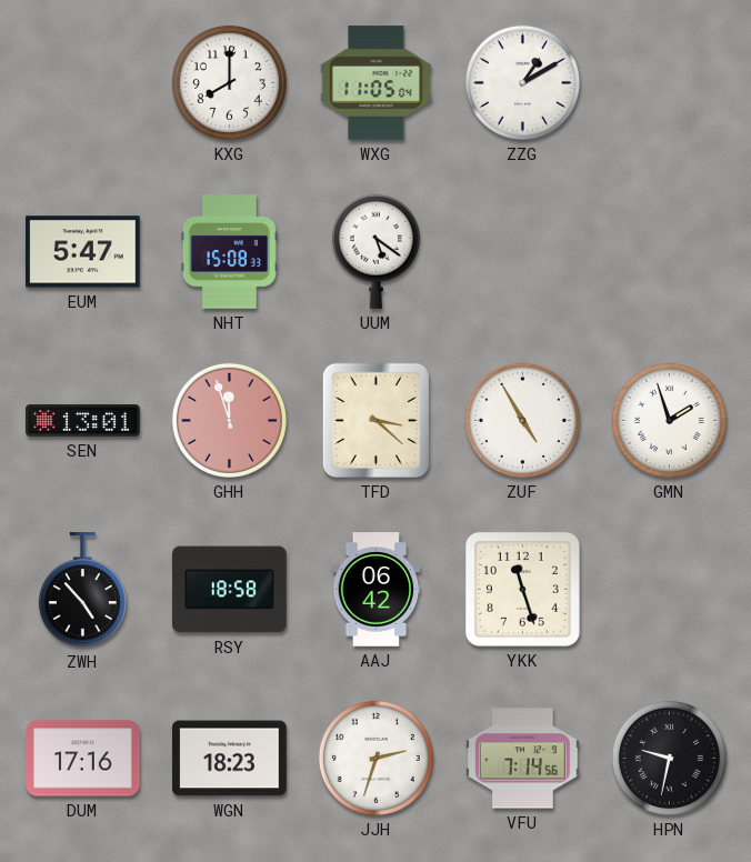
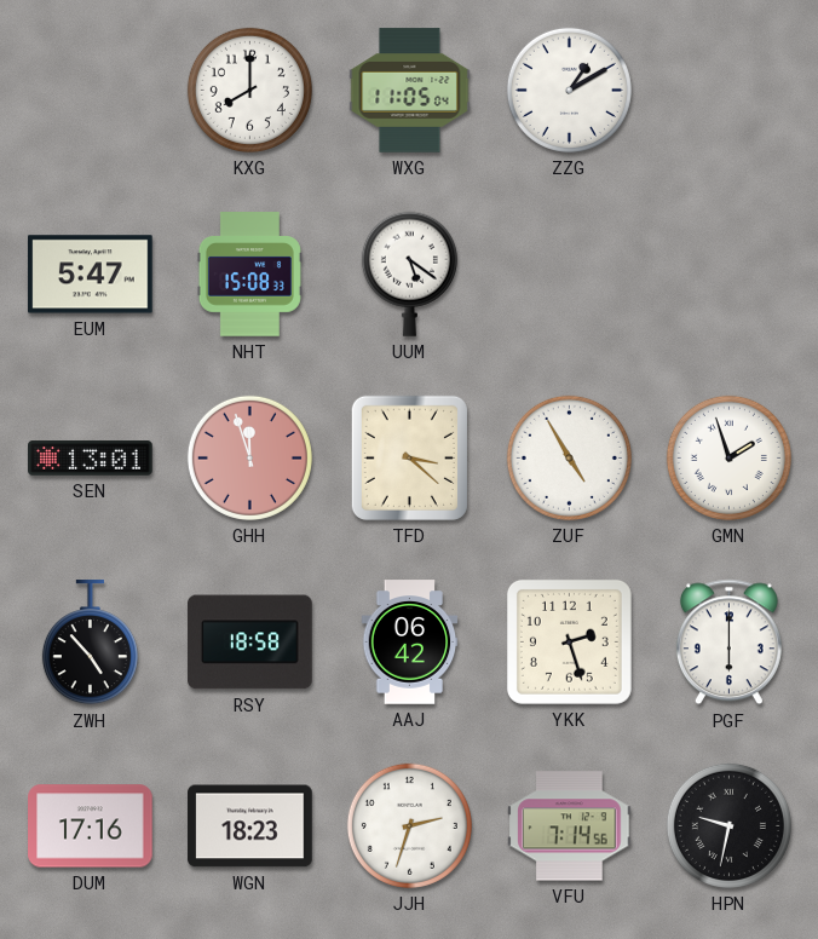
YKK: 11:27 -> 2:27 (569, 641)
PGF: none -> 6:00 (728, 643)
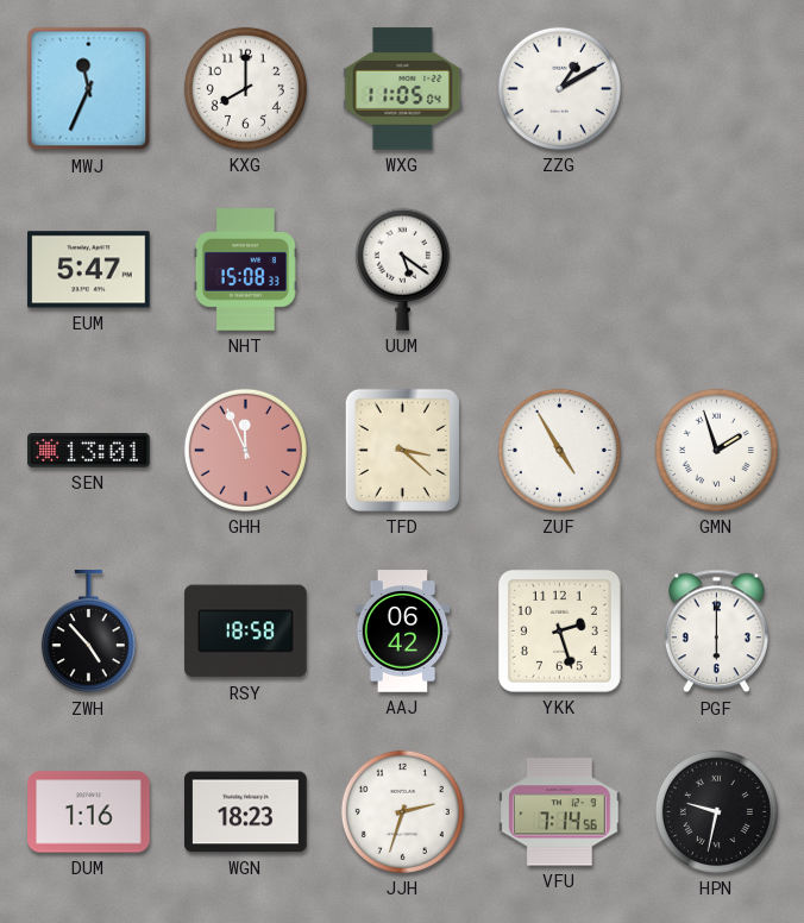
MWJ: none -> 11:34 (89, 89)
GHH: 11:57 -> 11:56 (245, 450)
DUM: 17:16 -> 1:16 (89, 812)
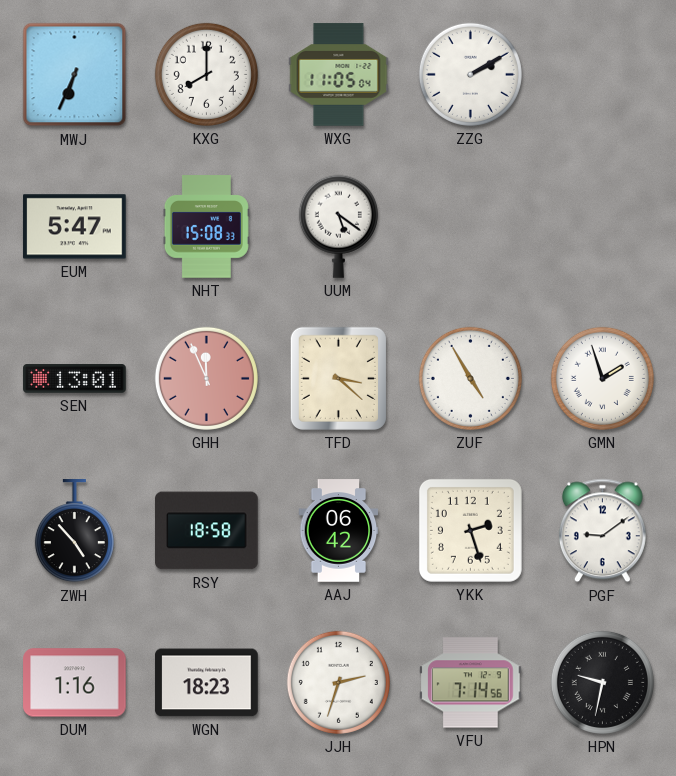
MWJ: 11:34 -> 6:34 (75, 75)
ZZG: 1:10 -> 2:10 (470, 74)
PGF: 6:00 -> 9:09 (602, 531)
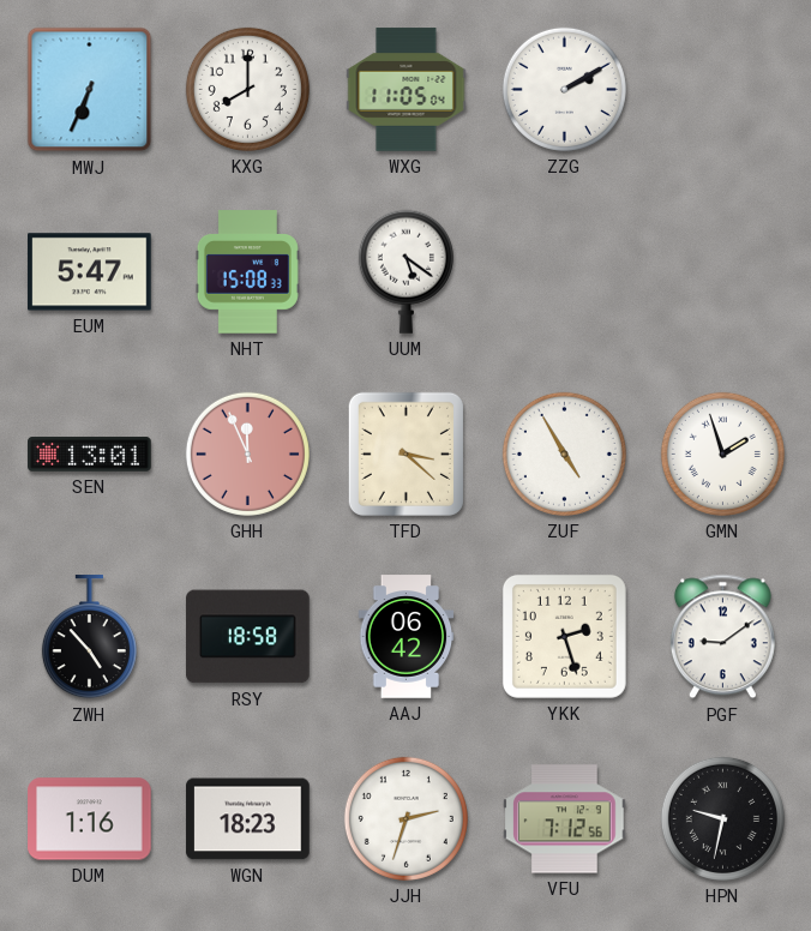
VFU: 7:14 -> 7:12 (565, 819)
